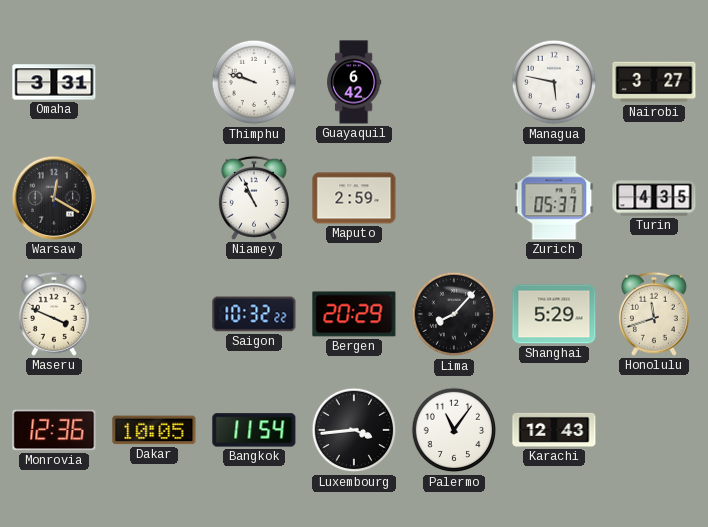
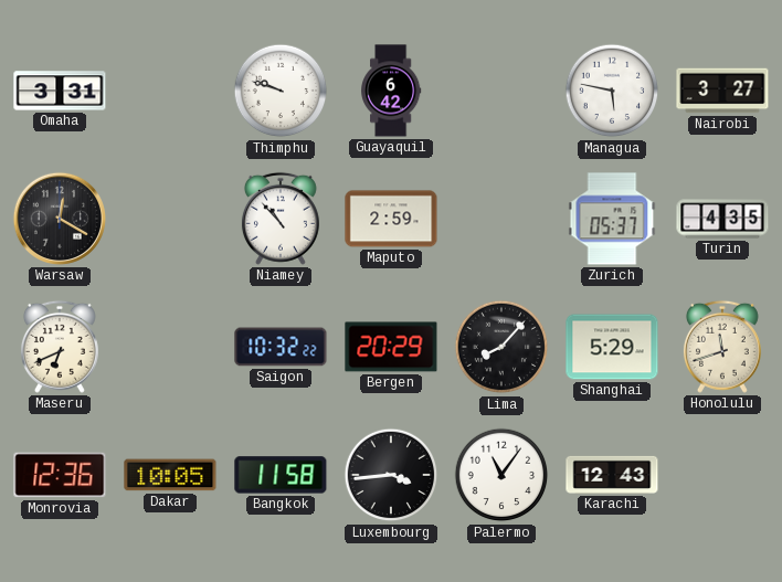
Niamey: 10:56 -> 10:53 (281, 219)
Maseru: 3:49 -> 6:41 (60, 347)
Bangkok: 11:54 -> 11:58 (281, 475)
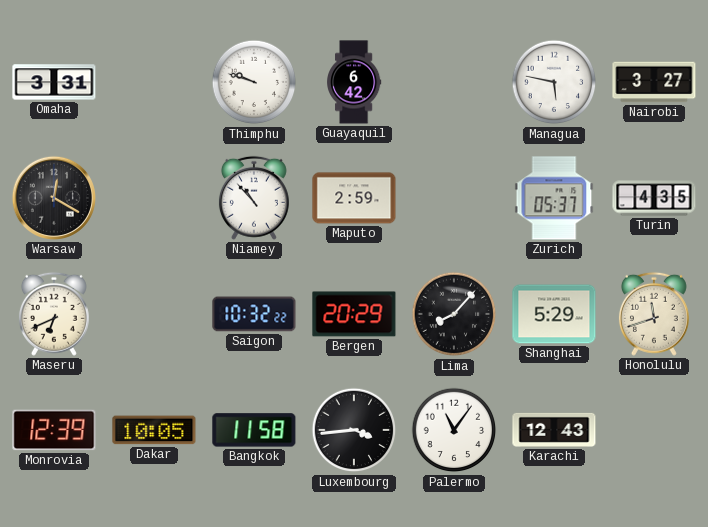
Monrovia: 12:36 -> 12:39 (54, 430)
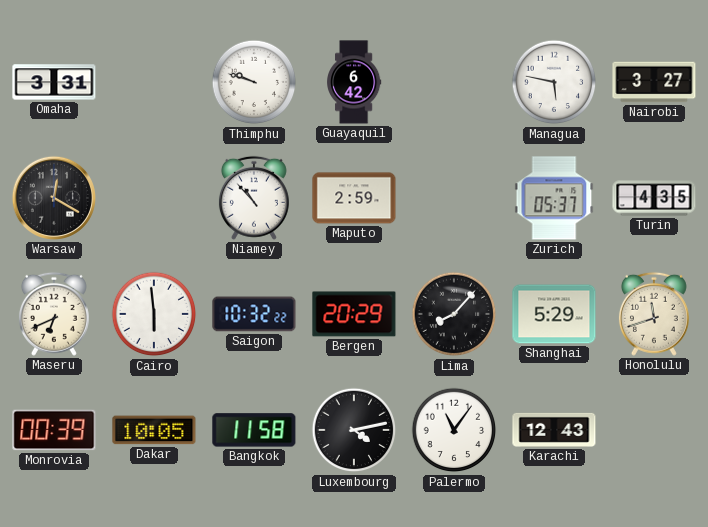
Cairo: none -> 5:59 (154, 314)
Monrovia: 12:39 -> 00:39 (54, 430)
Luxembourg: 3:44 -> 4:13 (354, 430)
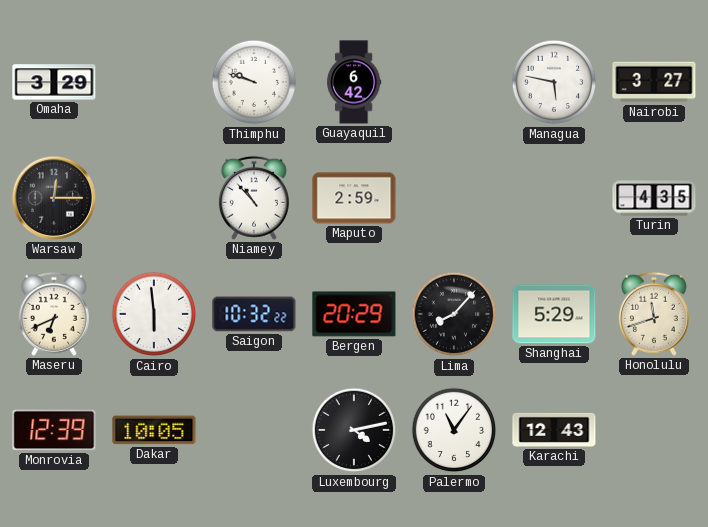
Omaha: 3:31 -> 3:29 (54, 82)
Warsaw: 12:20 -> 12:15 (54, 198)
Zurich: 05:37 -> none (554, 198)
Monrovia: 00:39 -> 12:39 (54, 430)
Bangkok: 11:58 -> none (254, 430)
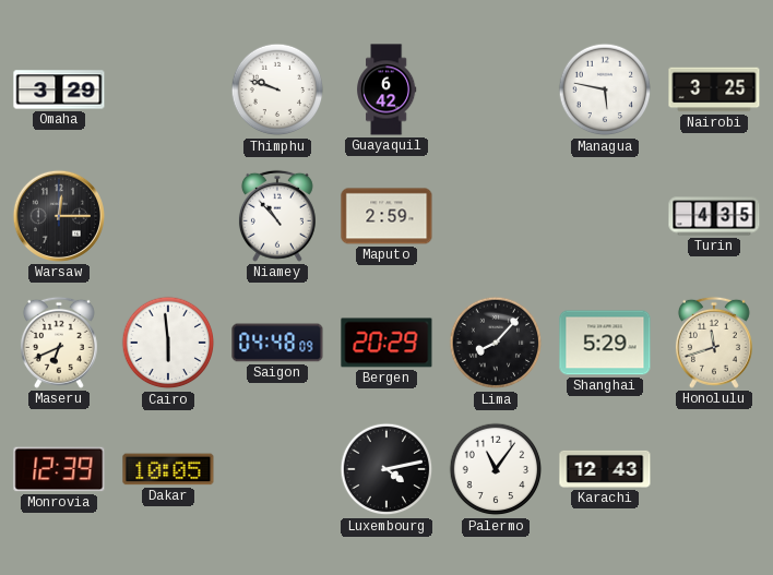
Nairobi: 3:27 -> 3:25 (714, 89)
Saigon: 10:32 -> 04:48 (277, 343)
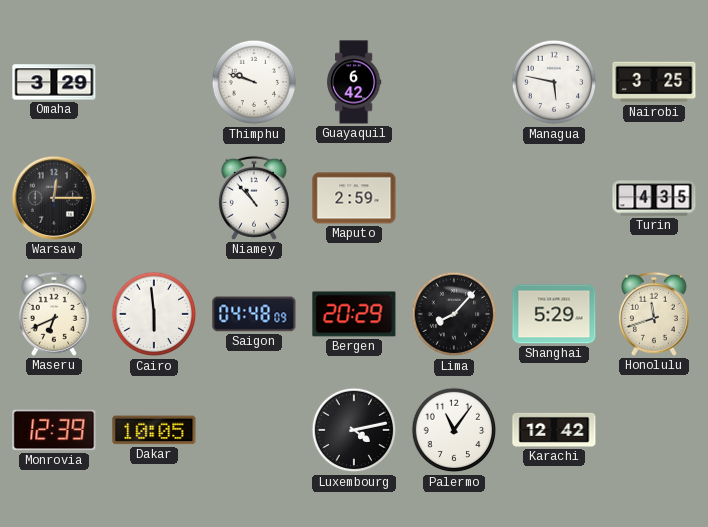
Karachi: 12:43 -> 12:42 (554, 430)
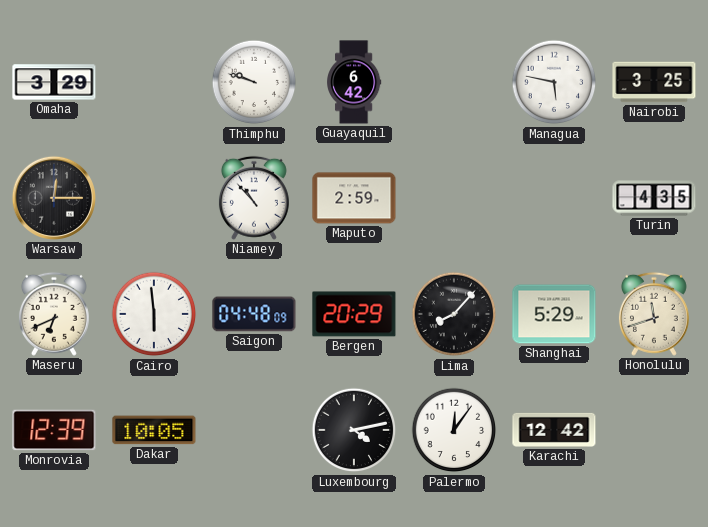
Palermo: 11:06 -> 12:06 (454, 430)
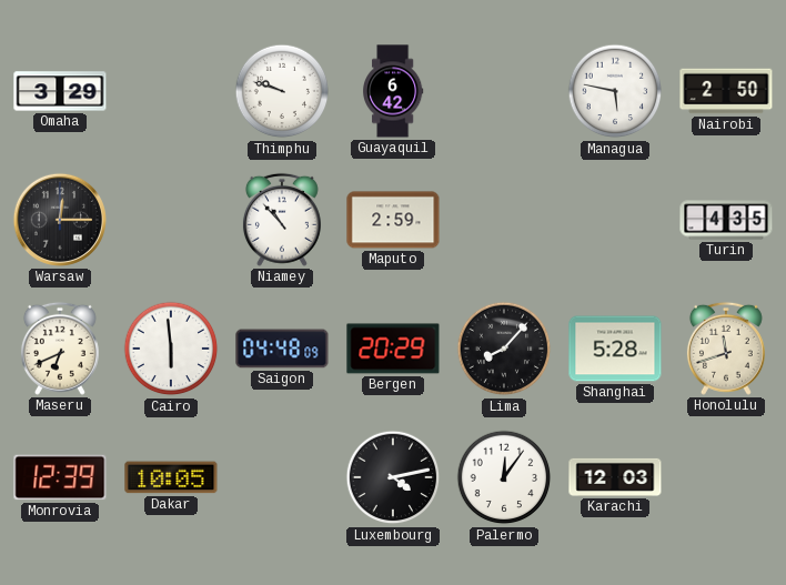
Nairobi: 3:25 -> 2:50 (726, 91)
Shanghai: 5:29 -> 5:28 (615, 349)
Karachi: 12:42 -> 12:03 (615, 477)
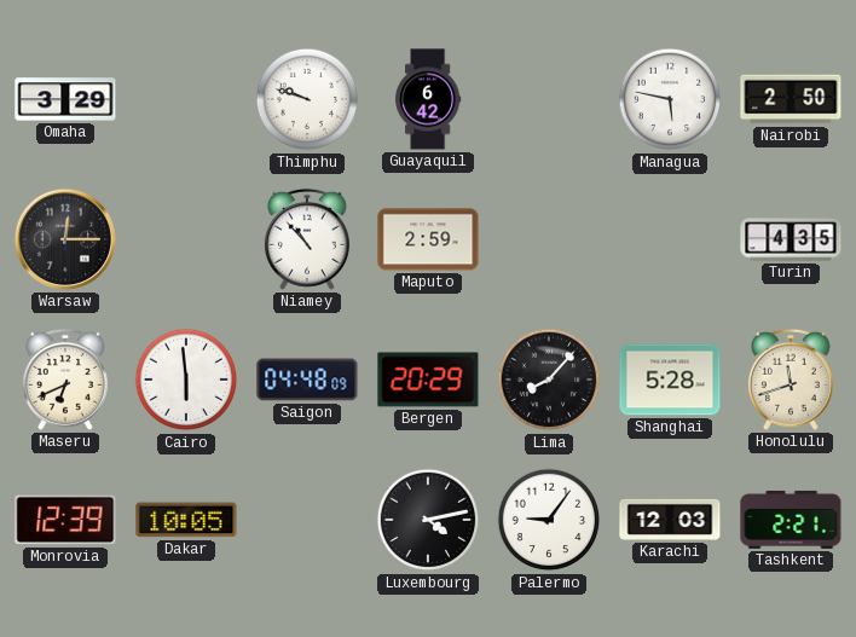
Palermo: 12:06 -> 9:06 (549, 520)
Tashkent: none -> 2:21 (791, 520)
